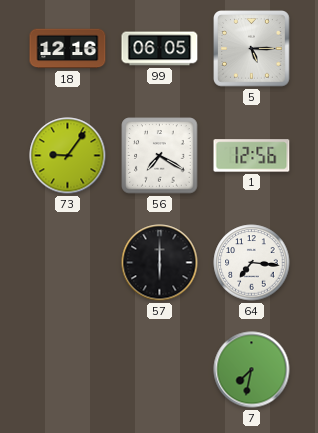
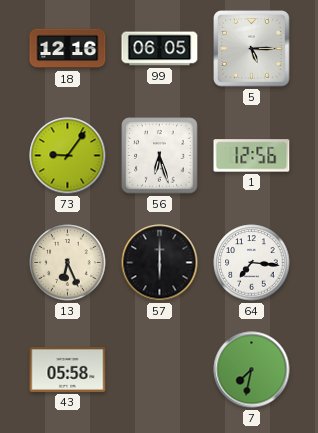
56: 7:20 -> 6:27 (160, 156)
13: none -> 6:26 (68, 263)
43: none -> 05:58 (68, 369)
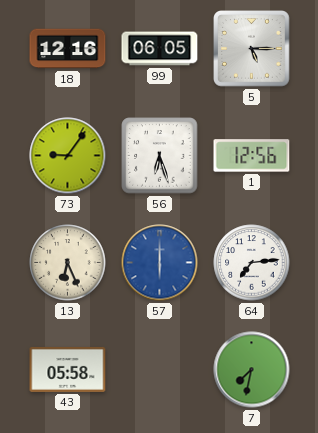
57 dial: black -> blue (160, 263)
64: 7:16 -> 7:14 (252, 263)
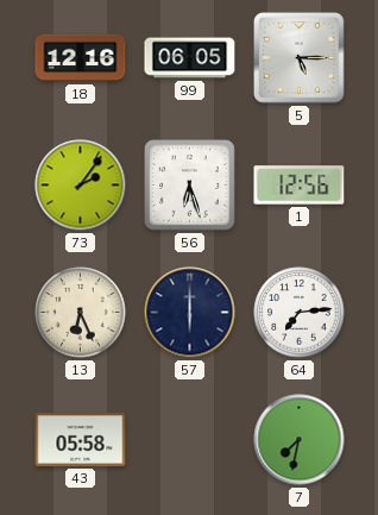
73: 9:06 -> 2:06 (81, 186)
57 dial: blue -> navy (190, 313)
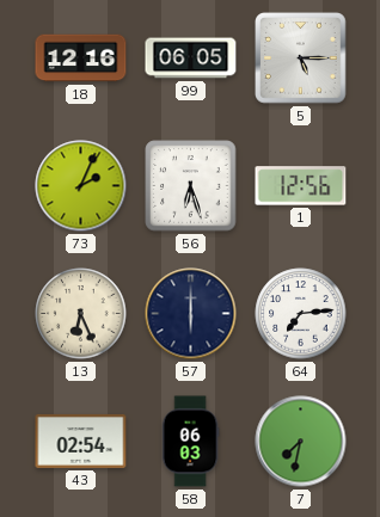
73: 2:06 -> 2:04 (81, 186)
43: 05:58 -> 02:54 (81, 441)
58: none -> 06:03 (190, 442)
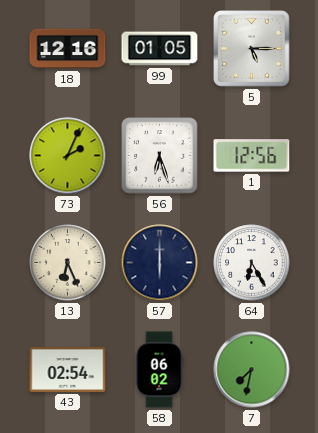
99: 06:05 -> 01:05 (160, 49)
64: 7:14 -> 6:25 (252, 263)
58: 06:03 -> 06:02 (159, 370)
